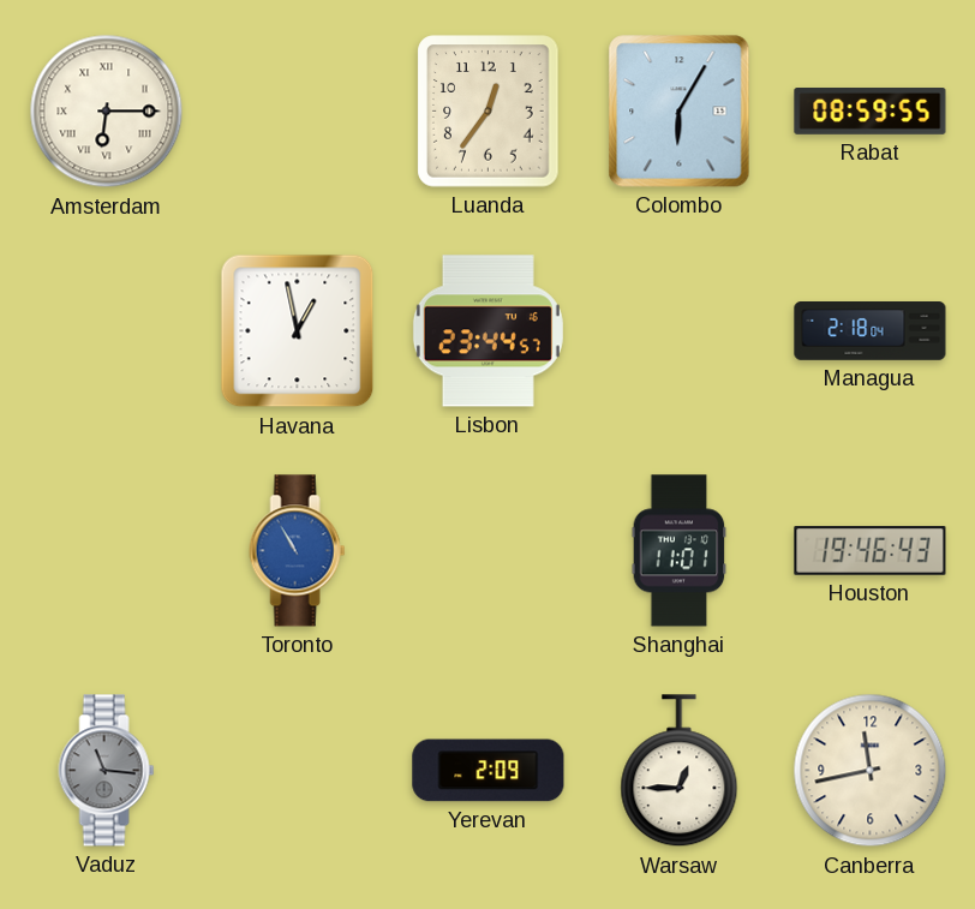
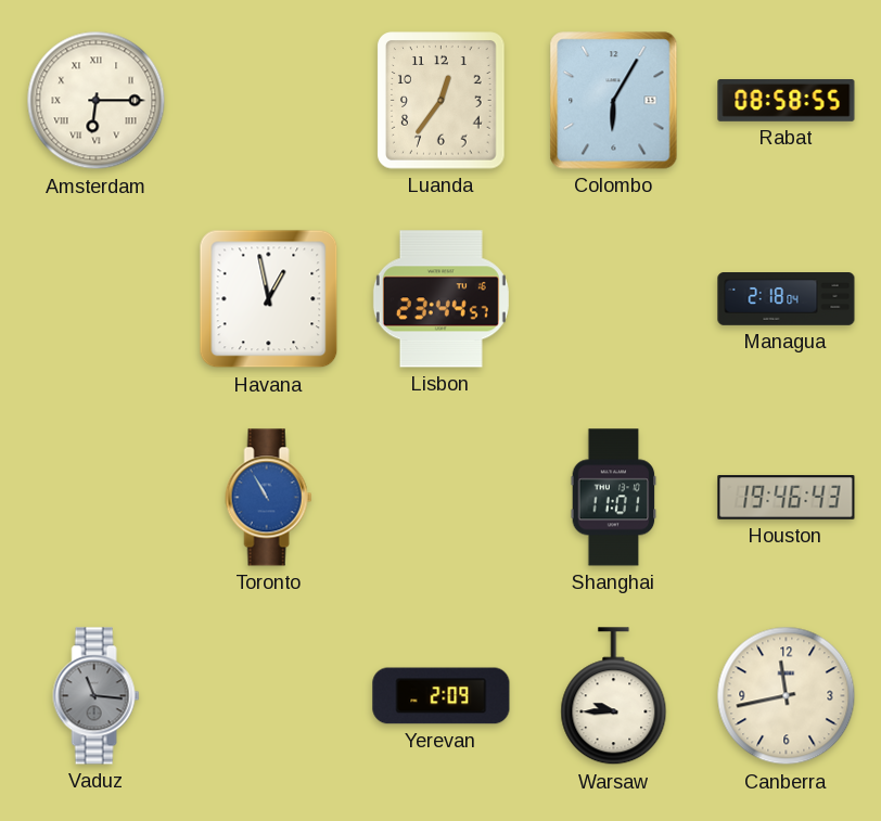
Rabat: 08:59 -> 08:58 (787, 101)
Warsaw: 12:45 -> 9:45 (614, 696)
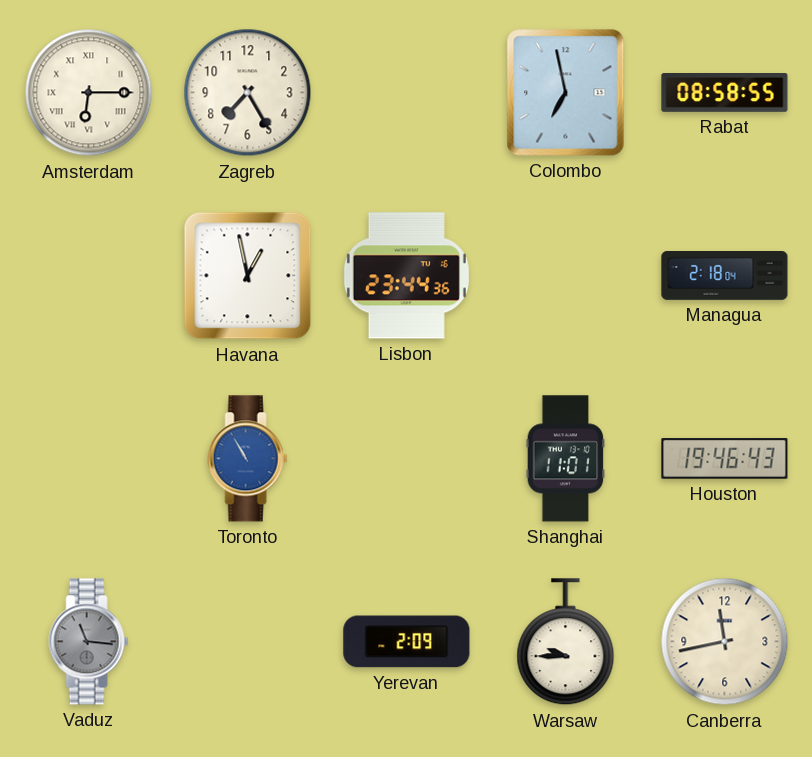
Zagreb: none -> 7:25 (248, 93)
Luanda: 12:36 -> none (442, 101)
Colombo: 6:05 -> 6:58 (566, 93)
Lisbon: 23:44:57 -> 23:44:36 (406, 276)
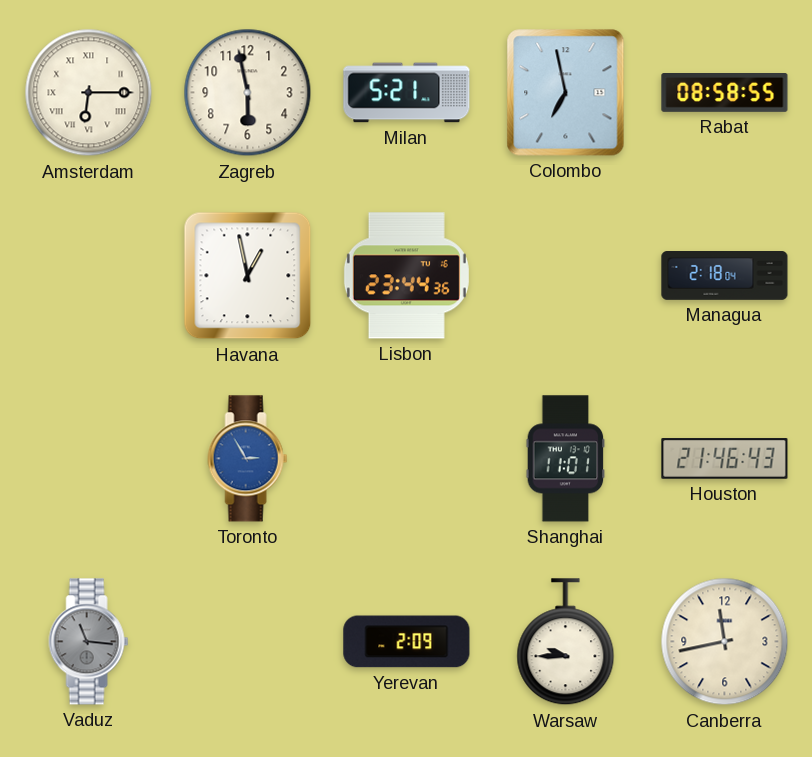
Zagreb: 7:25 -> 5:58 (248, 93)
Milan: none -> 5:21 (407, 93)
Toronto: 10:55 -> 2:55 (248, 459)
Houston: 19:46 -> 21:46 (725, 459)
